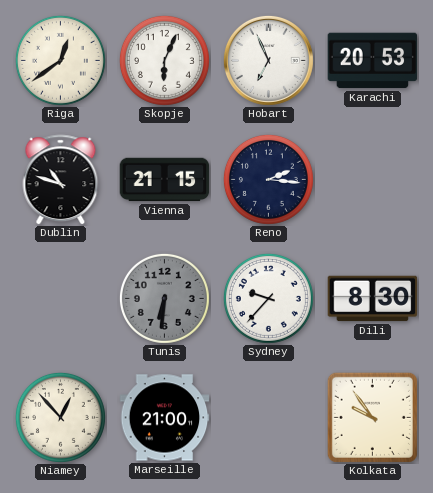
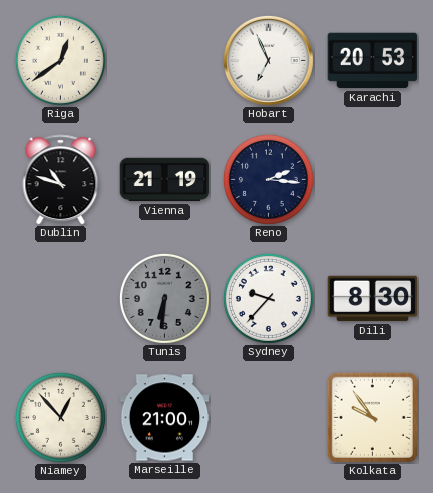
Skopje: 6:04 -> none (164, 60)
Vienna: 21:15 -> 21:19 (165, 180)
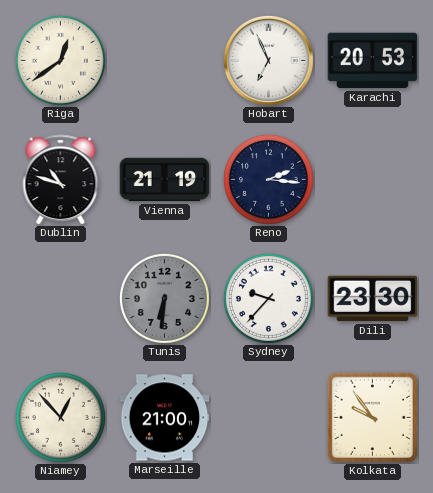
Dili: 8:30 -> 23:30 (373, 299)
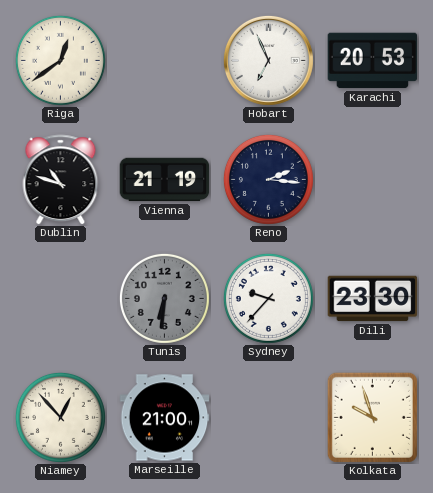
Kolkata: 9:54 -> 9:57 (372, 417)
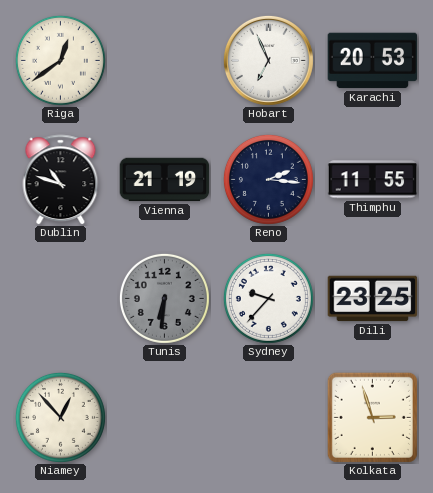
Thimphu: none -> 11:55 (373, 180)
Dili: 23:30 -> 23:25 (373, 299)
Marseille: 21:00 -> none (165, 418)
Kolkata: 9:57 -> 2:57 (372, 417)
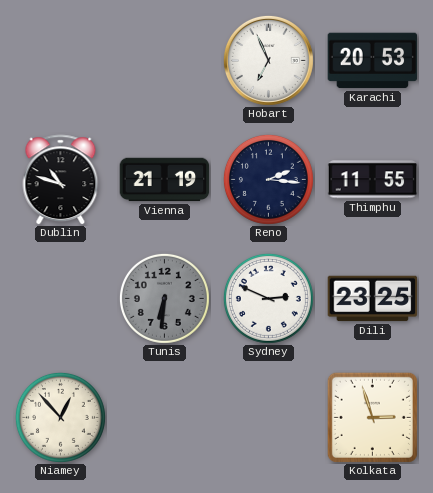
Riga: 12:39 -> none (60, 60)
Sydney: 9:37 -> 2:49 (268, 298)
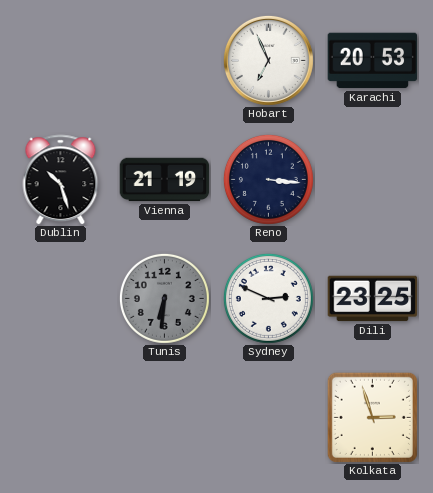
Dublin: 10:48 -> 10:27 (61, 180)
Reno: 2:16 -> 3:16 (268, 179)
Thimphu: 11:55 -> none (373, 180)
Niamey: 12:53 -> none (60, 417)
